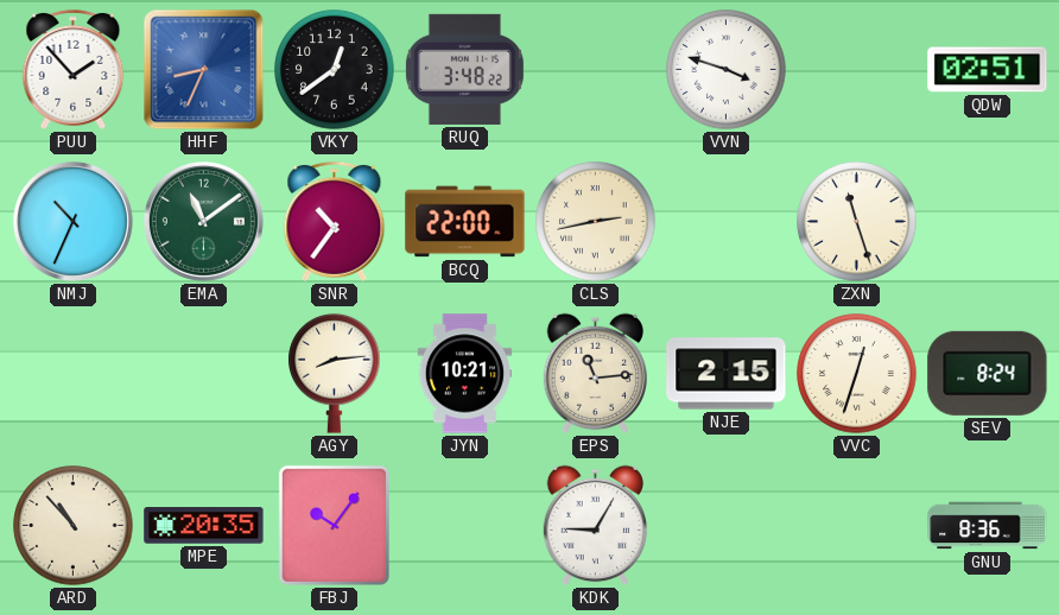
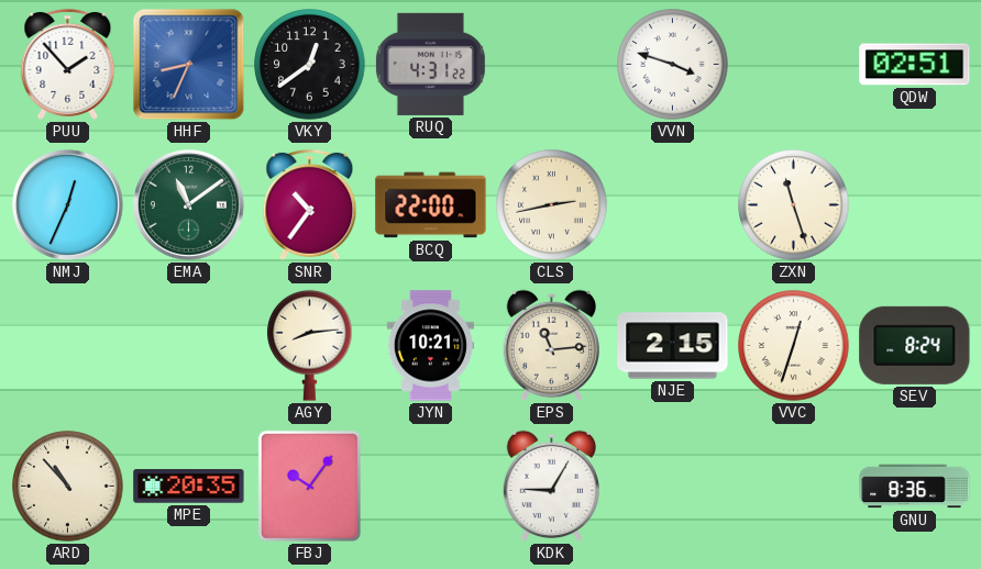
RUQ: 3:48 -> 4:31 (430, 64)
NMJ: 10:34 -> 12:34 (67, 204)
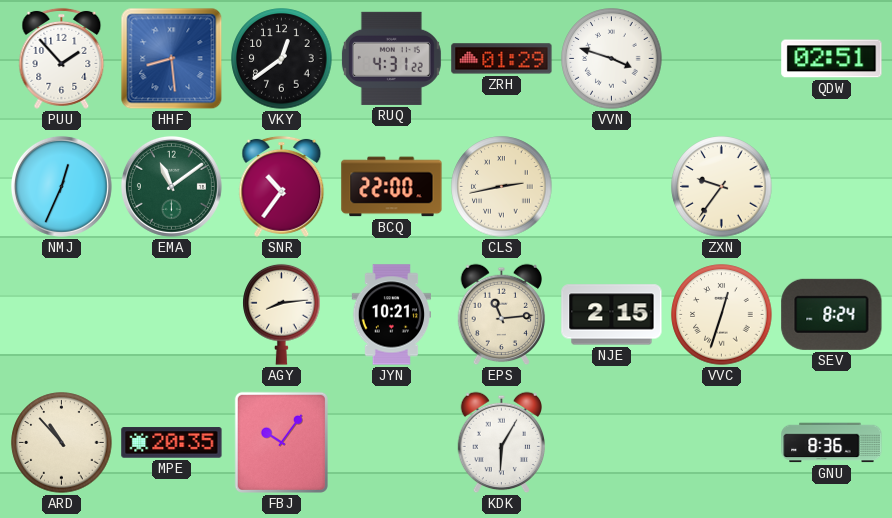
HHF: 8:34 -> 8:29 (172, 59)
ZRH: none -> 01:29 (502, 59)
ZXN: 11:27 -> 9:36 (722, 187)
KDK: 9:05 -> 6:05 (501, 443)
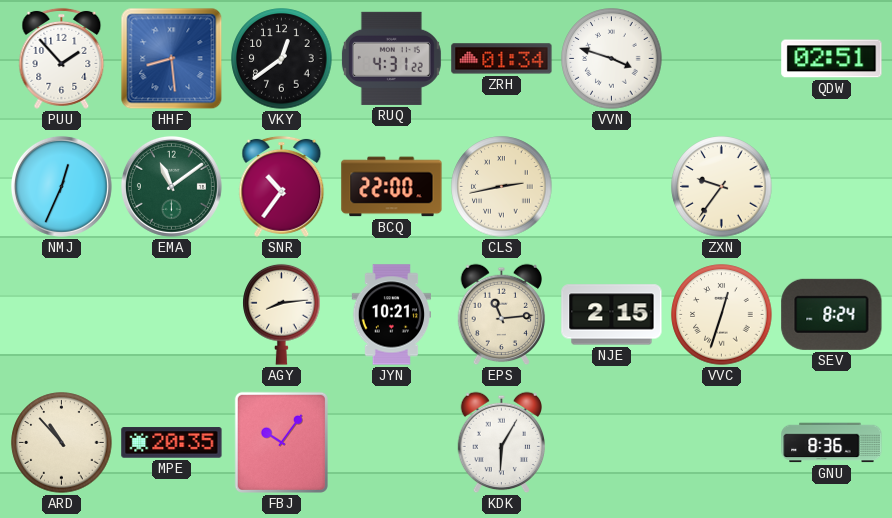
ZRH: 01:29 -> 01:34 (502, 59)
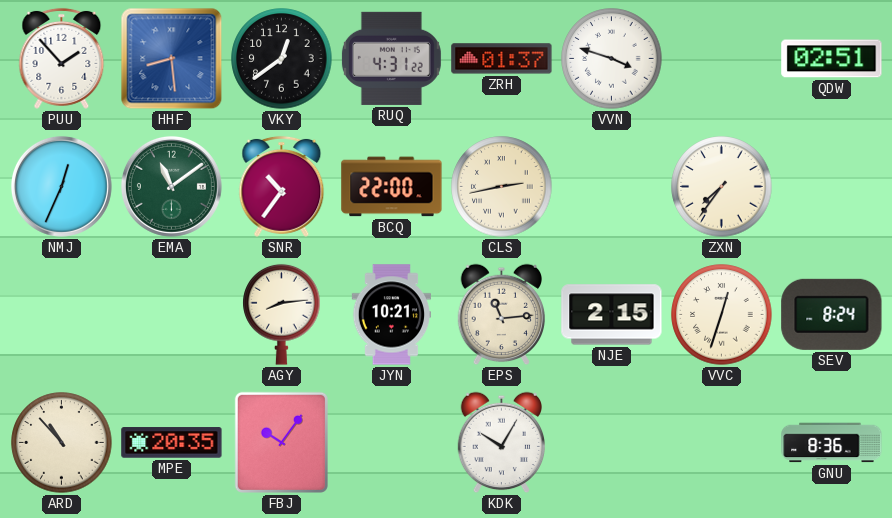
ZRH: 01:34 -> 01:37 (502, 59)
ZXN: 9:36 -> 7:36 (722, 187)
KDK: 6:05 -> 10:05 (501, 443)
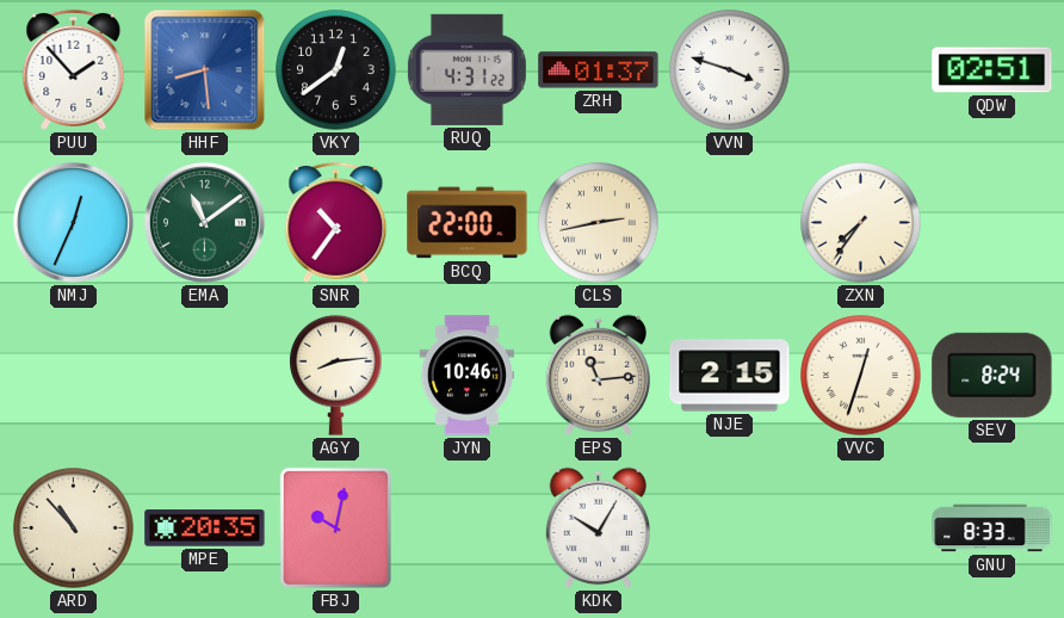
JYN: 10:21 -> 10:46 (466, 376)
FBJ: 10:06 -> 10:02 (335, 527)
GNU: 8:36 -> 8:33 (992, 529)
